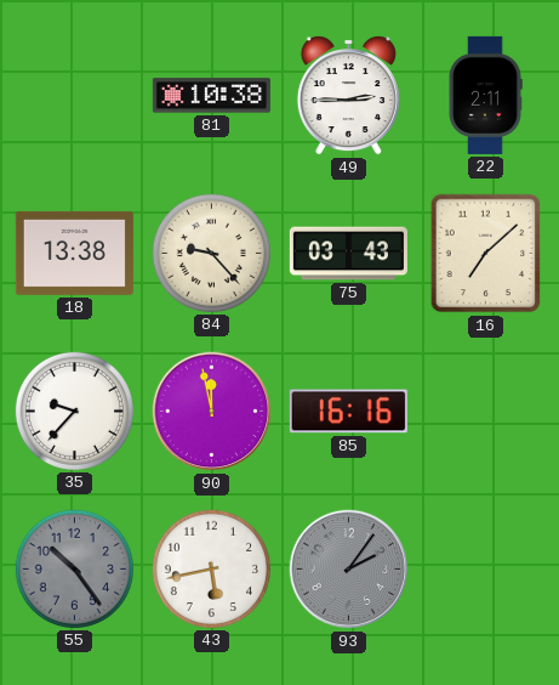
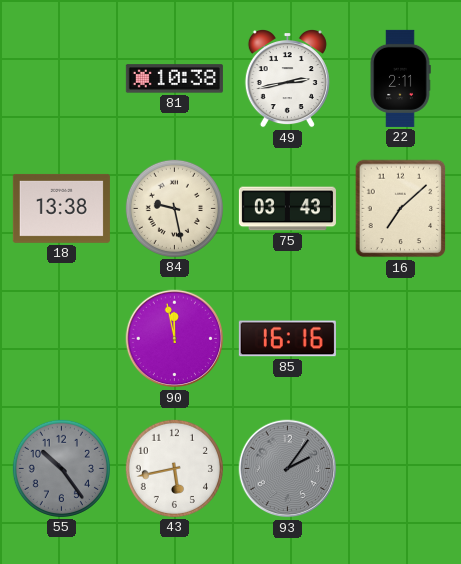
49: 2:45 -> 2:43 (287, 79)
84: 9:23 -> 9:28 (174, 208)
35: 9:37 -> none (74, 411)
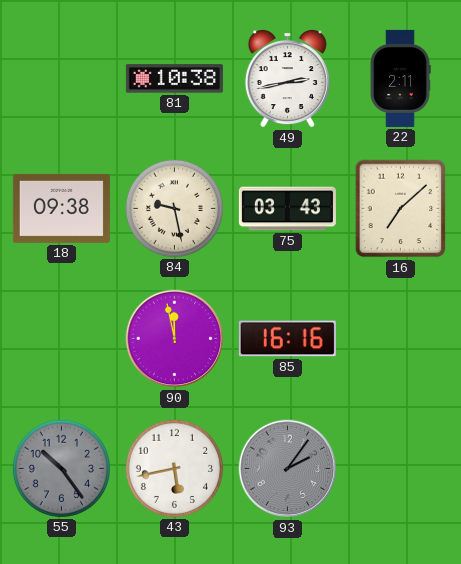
18: 13:38 -> 09:38 (61, 208)
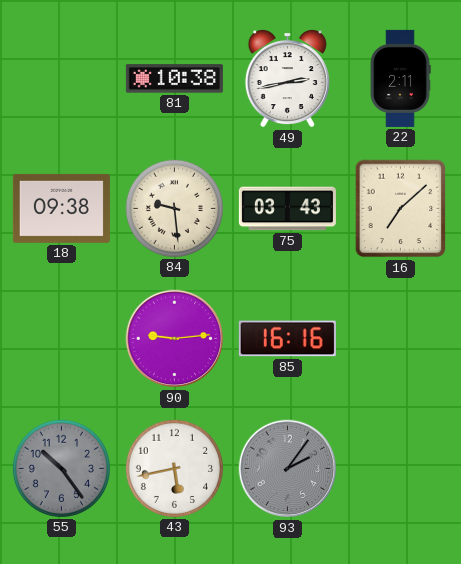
84: 9:28 -> 9:29 (174, 208)
90: 11:58 -> 9:14 (175, 339)
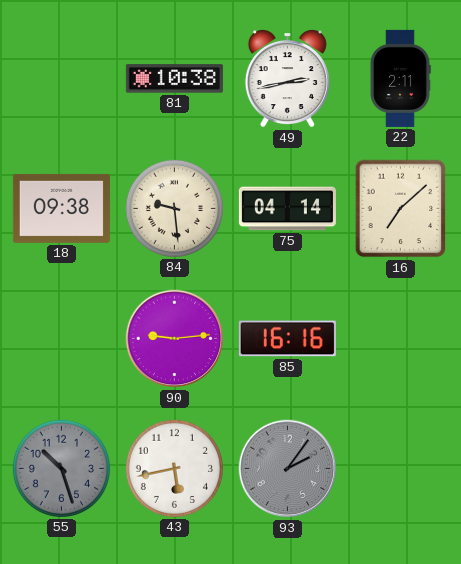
75: 03:43 -> 04:14 (287, 209)
55: 10:24 -> 10:27 (61, 468)
